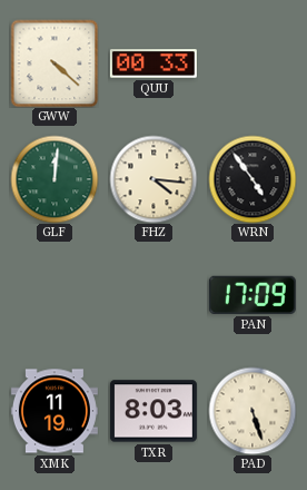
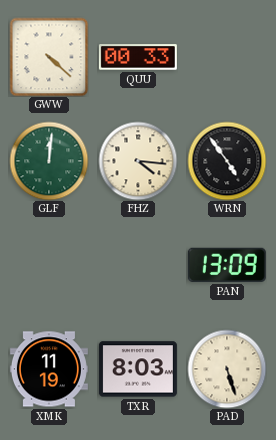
PAN: 17:09 -> 13:09 (227, 265)
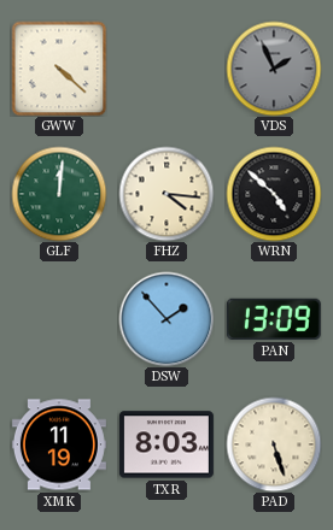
QUU: 00:33 -> none (138, 57)
VDS: none -> 1:56 (274, 69)
WRN: 4:54 -> 4:52 (274, 194)
DSW: none -> 1:53 (166, 319)
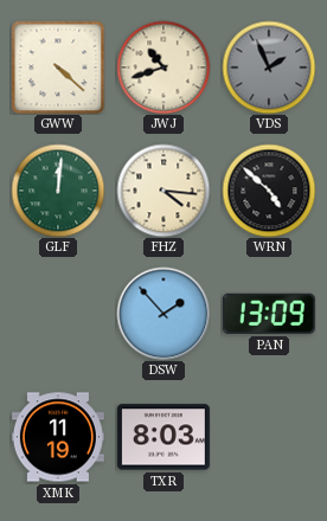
JWJ: none -> 10:42 (163, 67)
PAD: 5:27 -> none (274, 444)
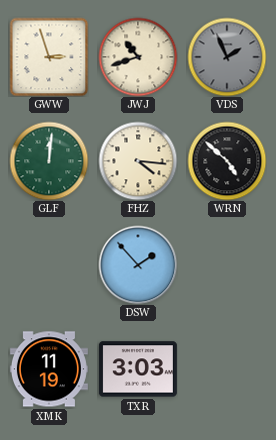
GWW: 4:22 -> 2:57 (49, 57)
PAN: 13:09 -> none (269, 314)
TXR: 8:03 -> 3:03 (138, 369)
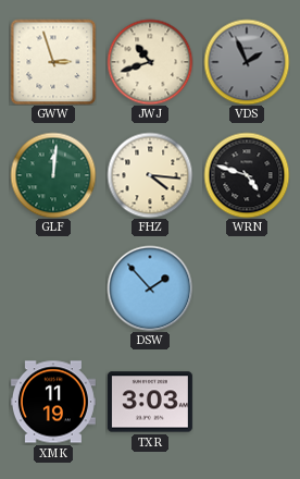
WRN: 4:52 -> 4:48 (247, 175)
